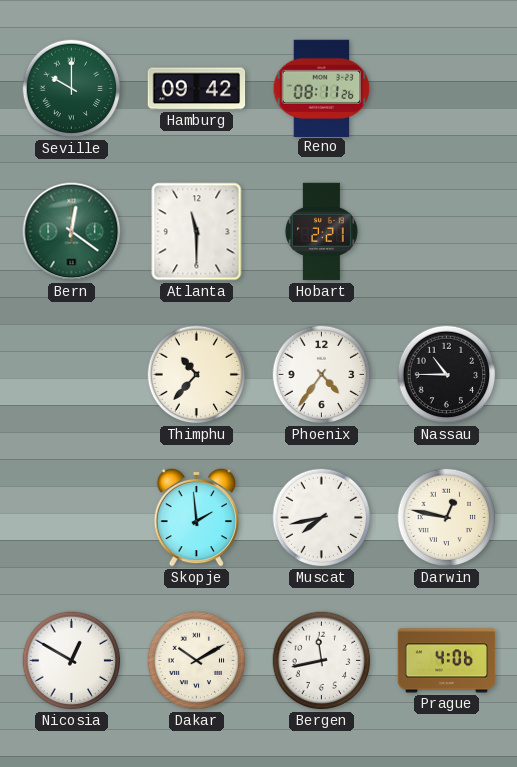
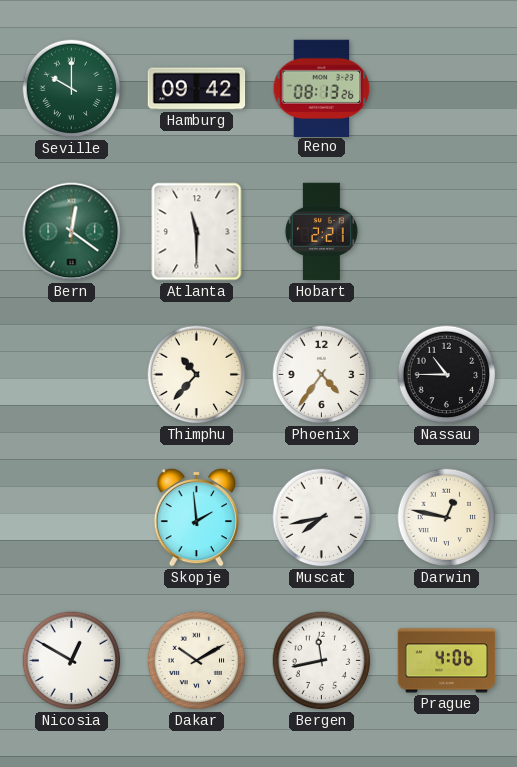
Reno: 08:11 -> 08:13 (322, 88)
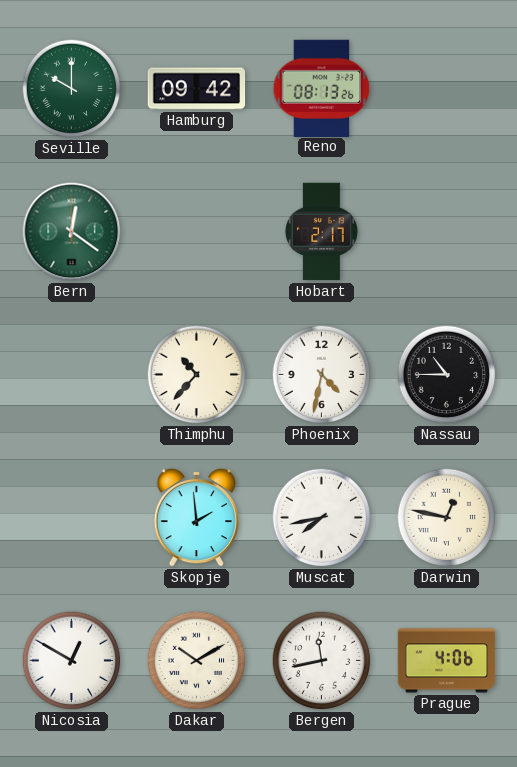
Atlanta: 11:30 -> none (197, 232)
Hobart: 2:21 -> 2:17 (321, 232)
Phoenix: 4:36 -> 4:32 (322, 375)
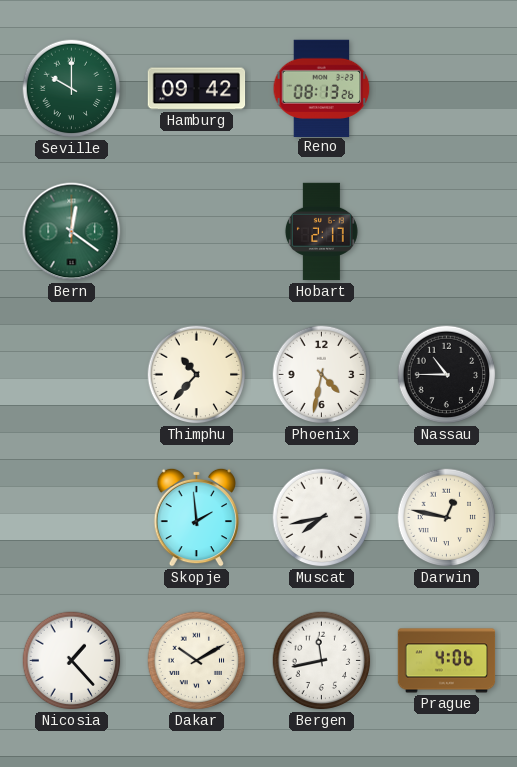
Nicosia: 12:50 -> 1:23 (72, 661)
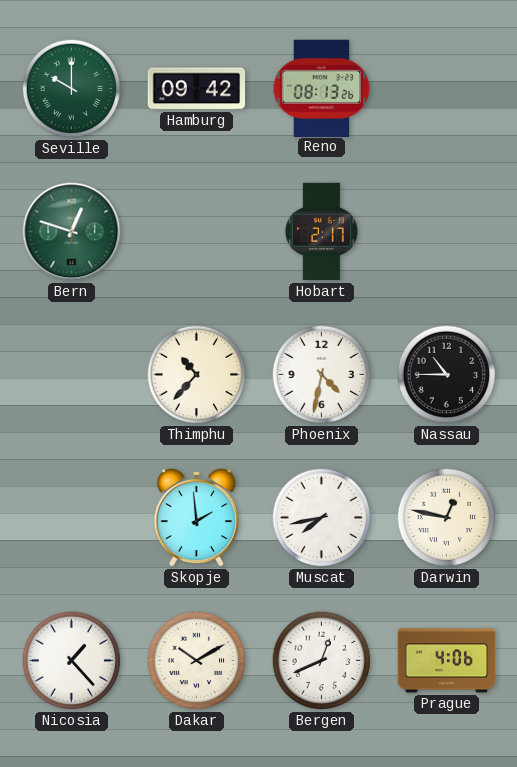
Bern: 12:21 -> 12:48 (72, 232)
Bergen: 11:43 -> 12:41 (322, 661)
